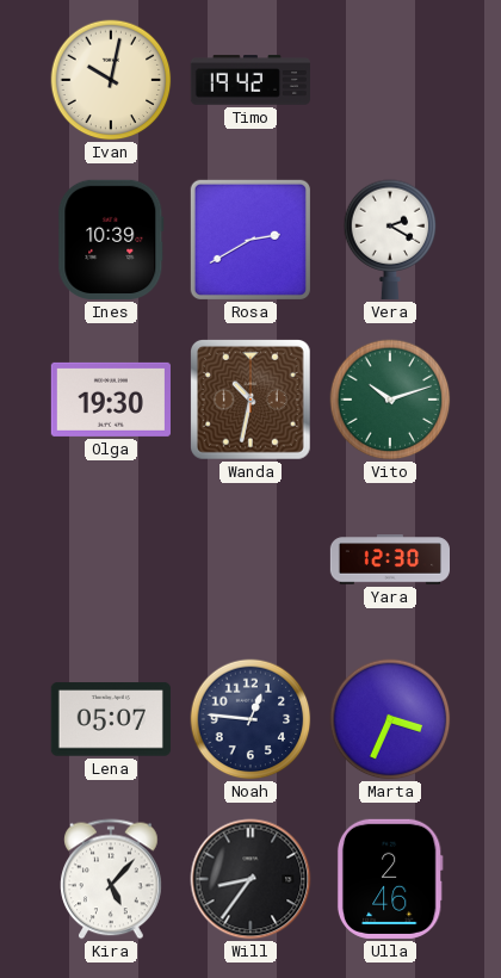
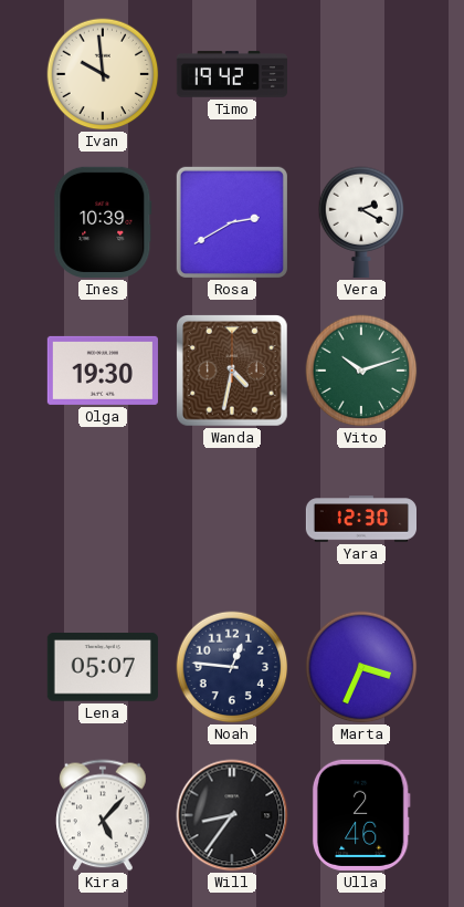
Ivan: 10:02 -> 9:59 (103, 74)
Wanda: 10:32 -> 4:32 (233, 372)
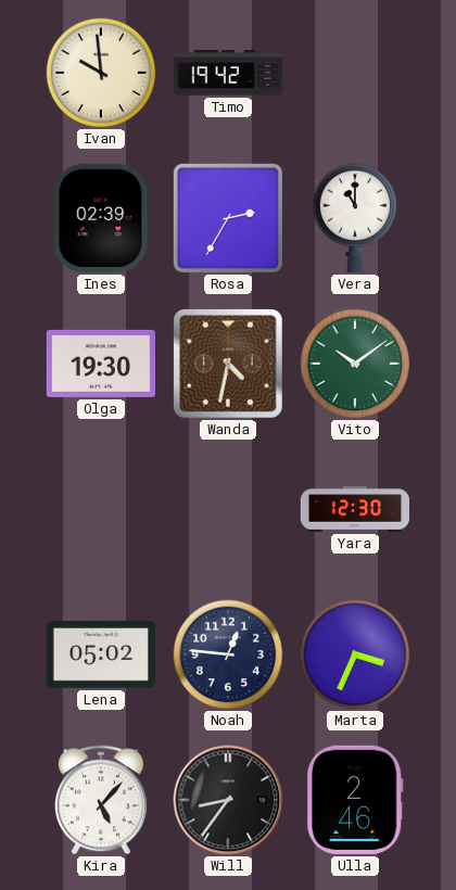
Ines: 10:39 -> 02:39 (101, 218)
Rosa: 2:40 -> 2:35 (228, 218)
Vera: 2:20 -> 11:00 (355, 218)
Vito: 10:12 -> 10:09 (355, 364)
Lena: 05:07 -> 05:02 (101, 654)
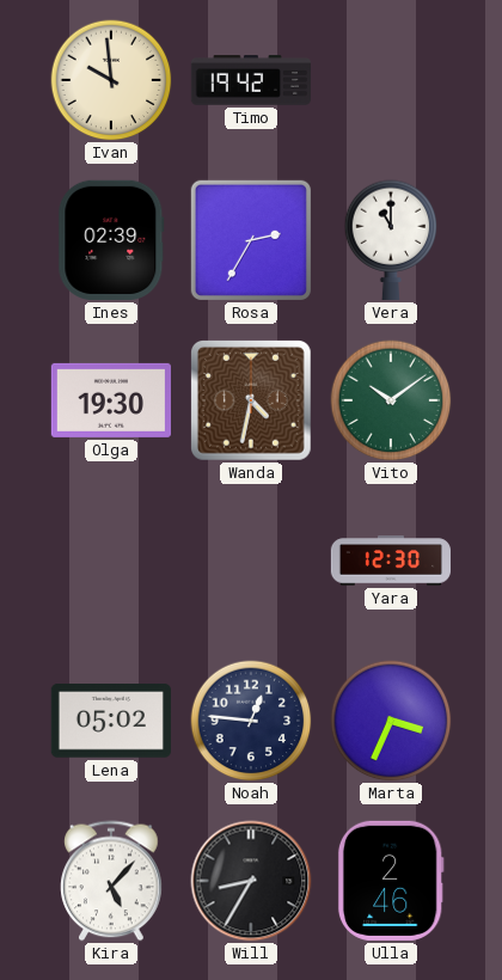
Will: 8:36 -> 8:35 (251, 881)
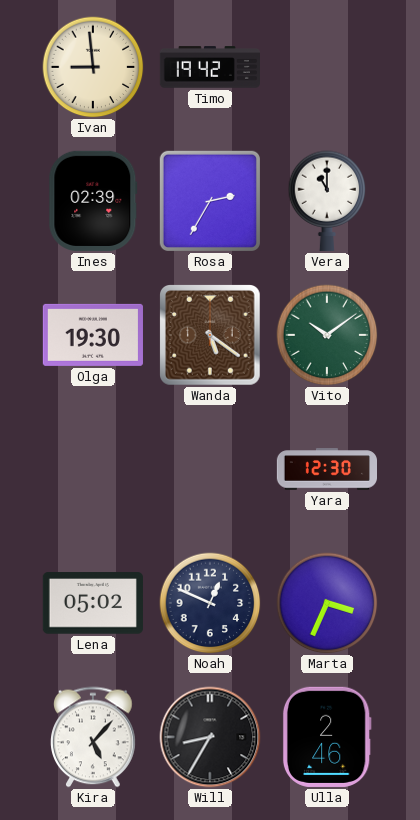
Ivan: 9:59 -> 8:59 (93, 67)
Wanda: 4:32 -> 5:21 (211, 336)
Noah: 12:46 -> 12:49 (210, 603)
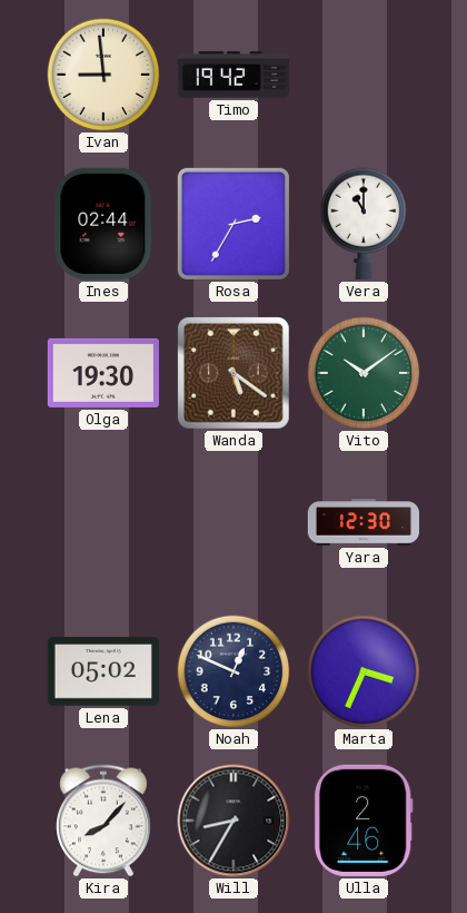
Ines: 02:39 -> 02:44 (103, 224)
Kira: 5:07 -> 8:07 (103, 821)
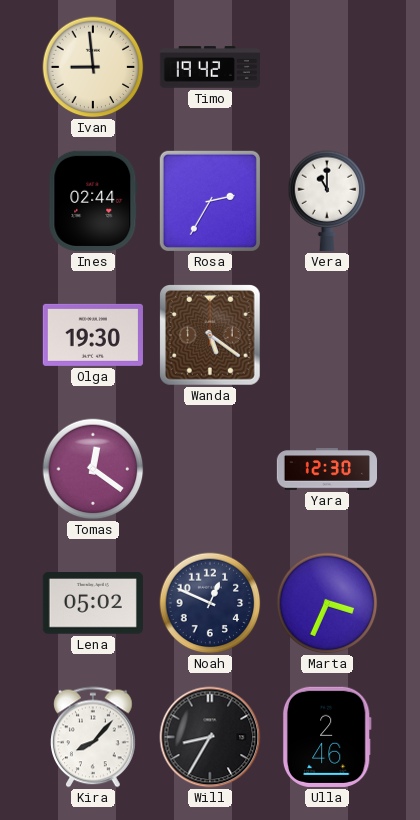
Vito: 10:09 -> none (364, 373)
Tomas: none -> 12:21 (93, 469)
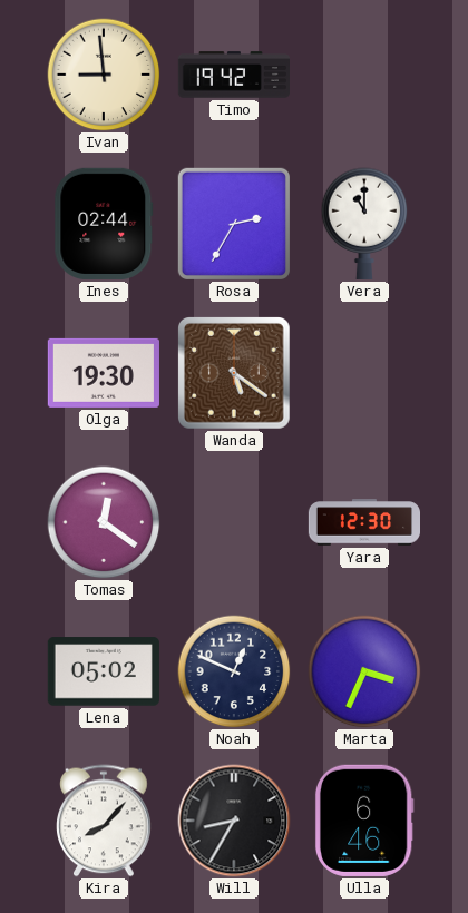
Ulla: 2:46 -> 6:46 (364, 821)
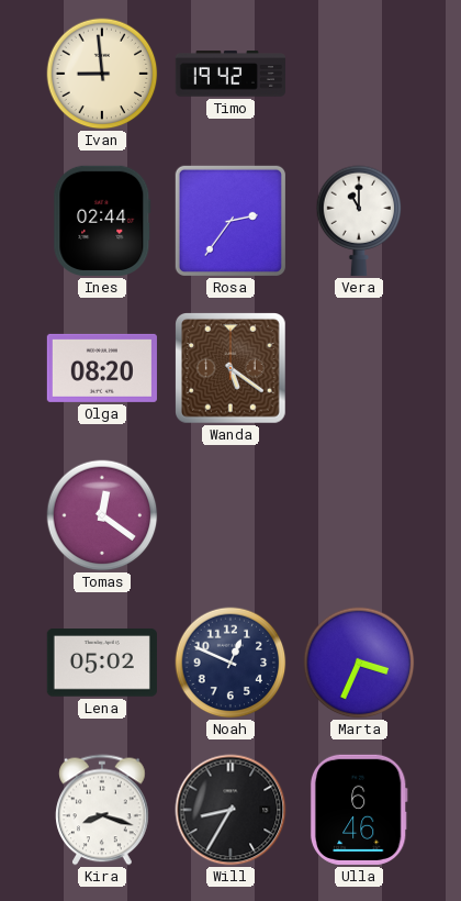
Rosa: 2:35 -> 2:36 (231, 221)
Olga: 19:30 -> 08:20 (102, 368)
Yara: 12:30 -> none (363, 522)
Kira: 8:07 -> 8:18 (102, 810)
